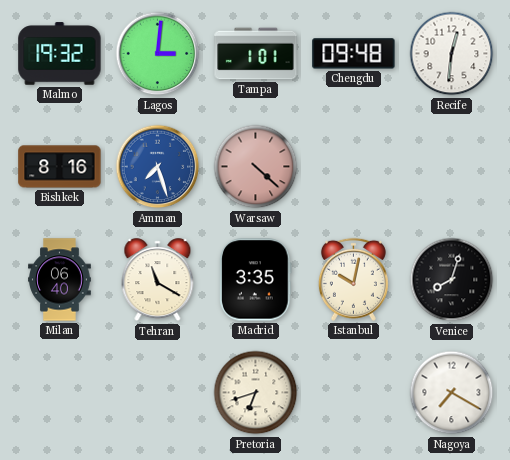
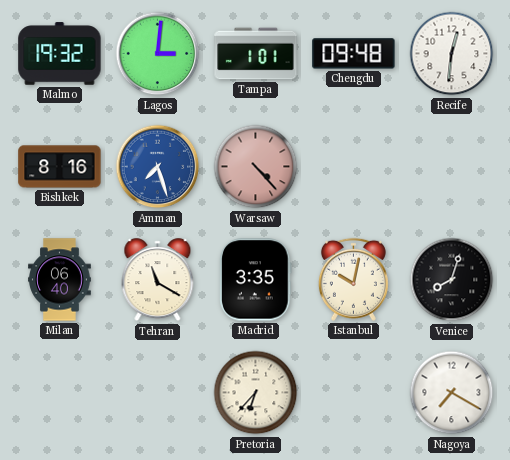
Warsaw: 4:22 -> 4:23 (256, 167)
Pretoria: 6:42 -> 6:37 (256, 393)
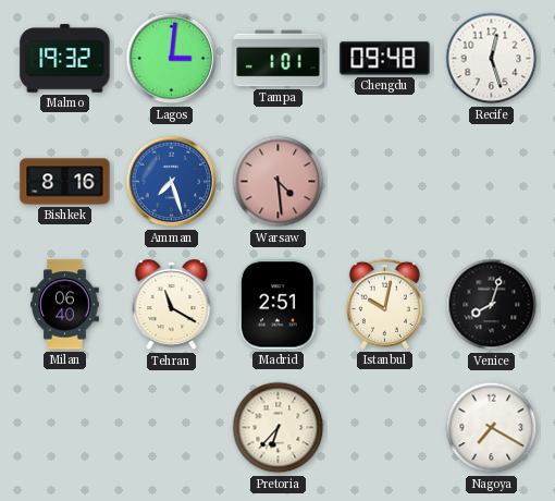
Recife: 12:31 -> 12:27 (492, 59)
Warsaw: 4:23 -> 4:29 (279, 182)
Madrid: 3:35 -> 2:51 (279, 305)
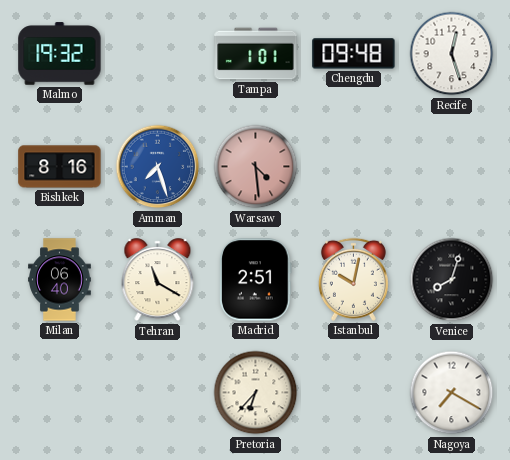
Lagos: 3:01 -> none (172, 59)
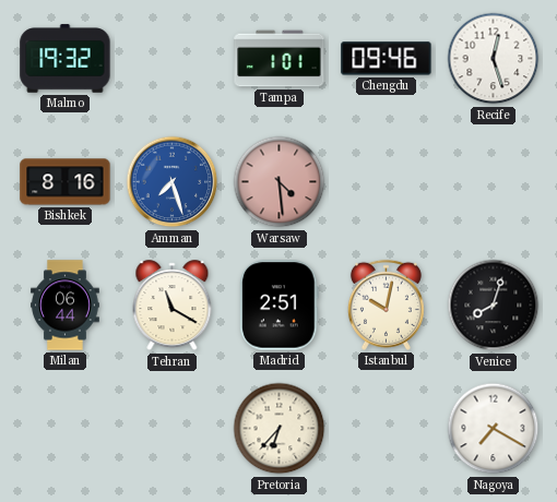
Chengdu: 09:48 -> 09:46 (387, 59)
Milan: 06:40 -> 06:44 (66, 306)
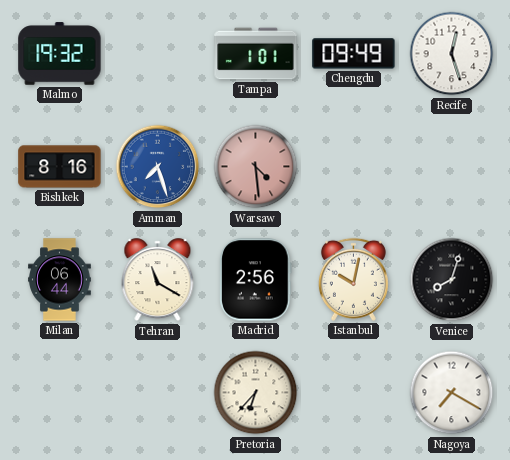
Chengdu: 09:46 -> 09:49 (354, 54)
Madrid: 2:51 -> 2:56 (256, 280)
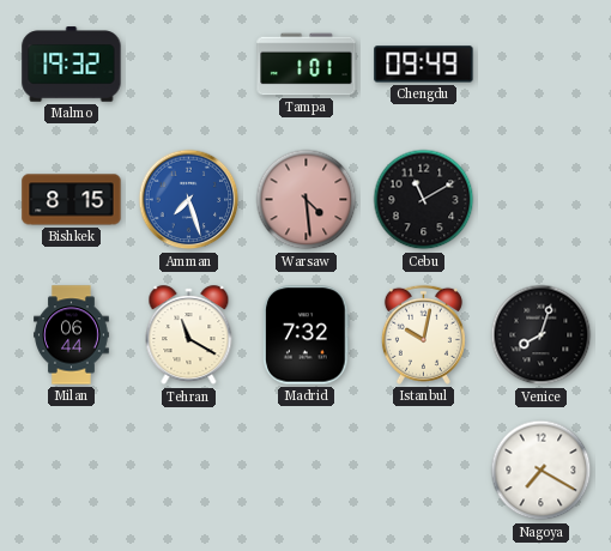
Recife: 12:27 -> none (452, 54)
Bishkek: 8:16 -> 8:15 (72, 200)
Cebu: none -> 11:10 (424, 200)
Madrid: 2:56 -> 7:32 (307, 335)
Pretoria: 6:37 -> none (256, 393)
